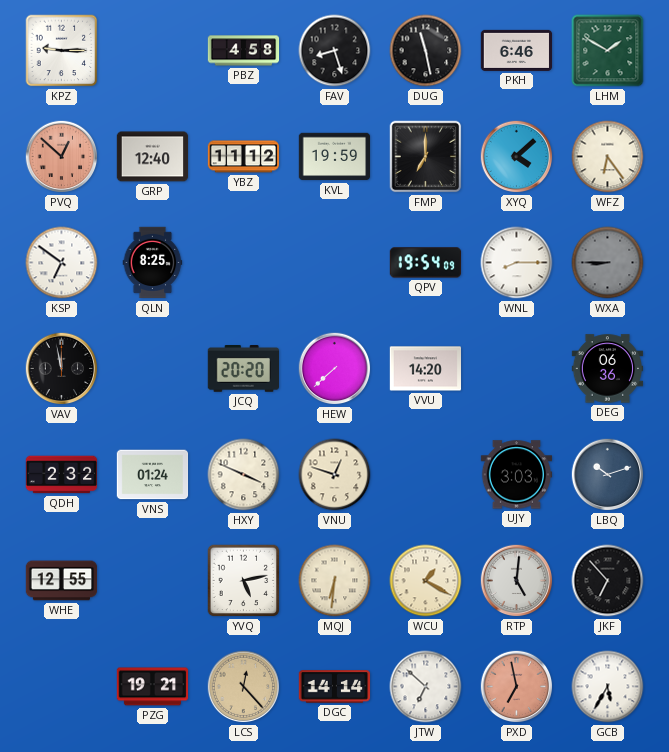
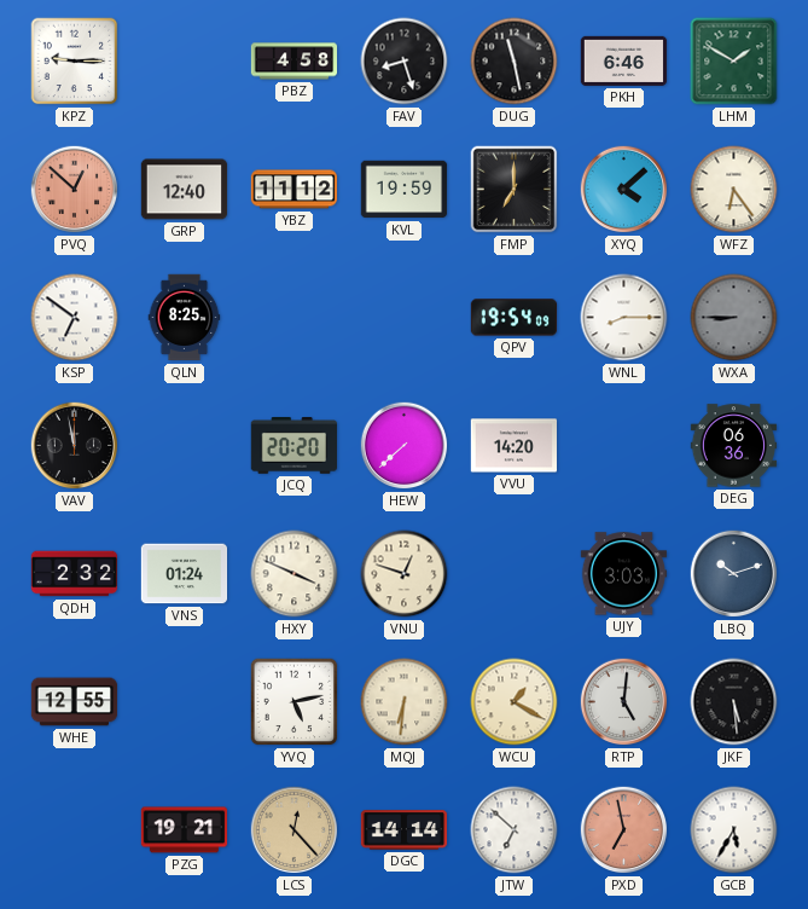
JKF: 6:53 -> 5:29 (734, 702)
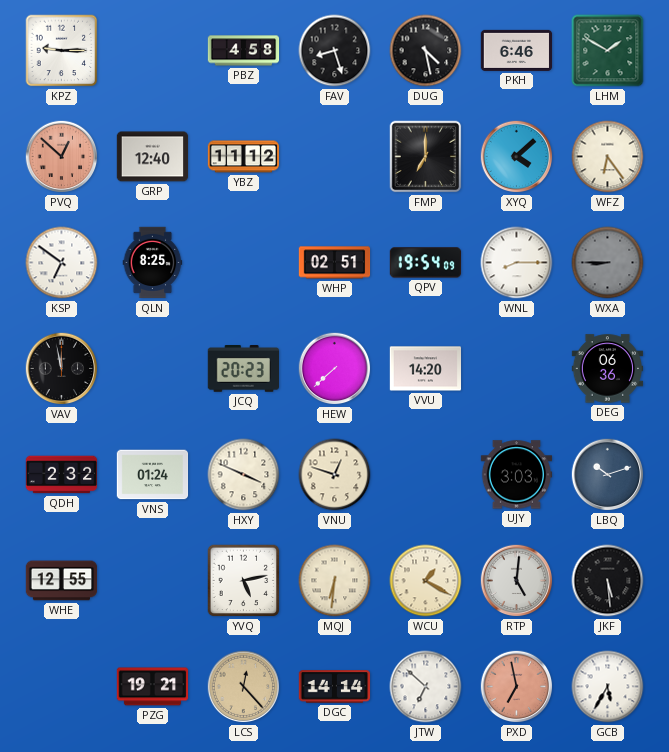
DUG: 11:28 -> 4:28 (426, 51)
KVL: 19:59 -> none (405, 190)
WHP: none -> 02:51 (335, 263)
JCQ: 20:20 -> 20:23 (243, 369)
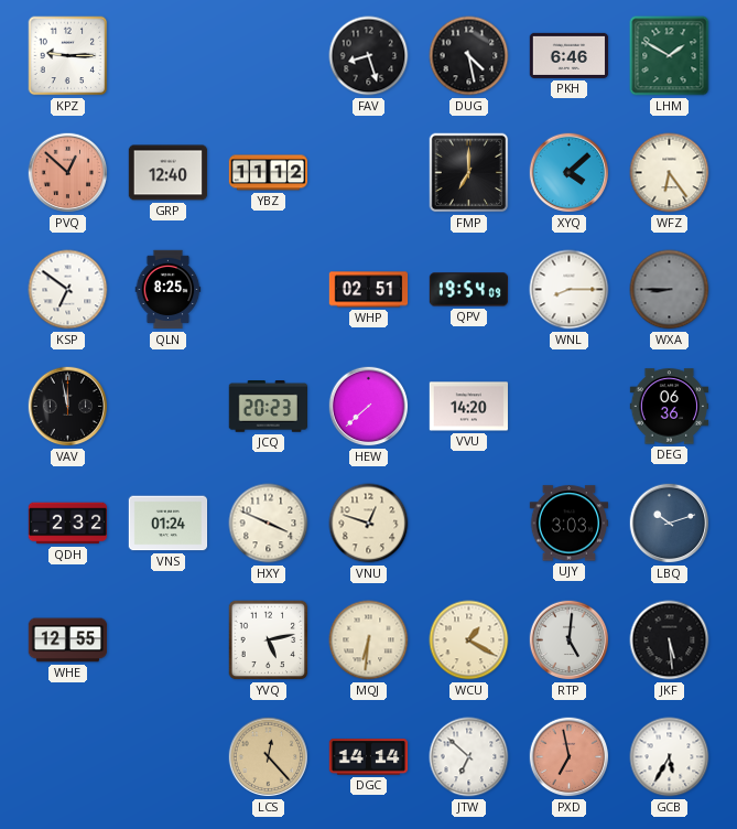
PBZ: 4:58 -> none (244, 51)
PZG: 19:21 -> none (153, 687)
